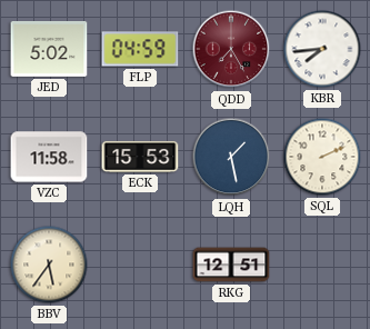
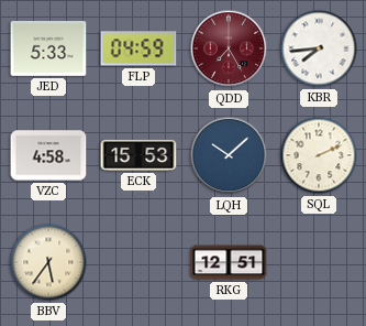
JED: 5:02 -> 5:33 (48, 48)
VZC: 11:58 -> 4:58 (48, 155)
LQH: 1:28 -> 10:08 (229, 155)
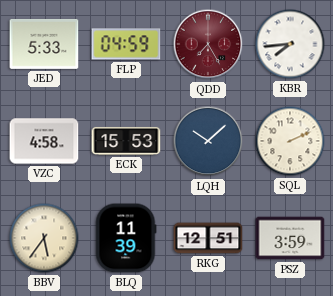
BLQ: none -> 11:39 (126, 238)
PSZ: none -> 3:59 (290, 238)
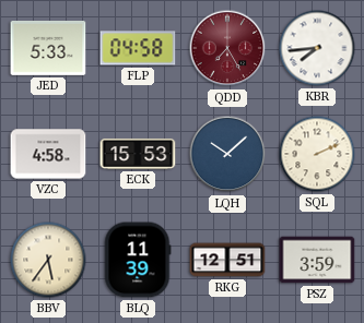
FLP: 04:59 -> 04:58 (138, 48)
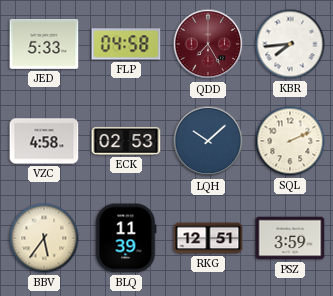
ECK: 15:53 -> 02:53 (126, 141)
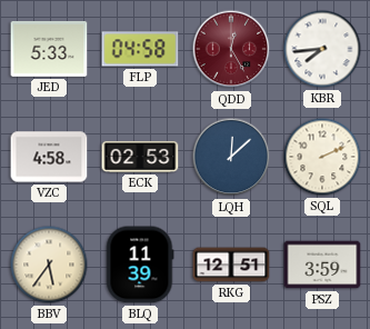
QDD: 7:25 -> 12:25 (231, 49)
LQH: 10:08 -> 12:08 (231, 157)
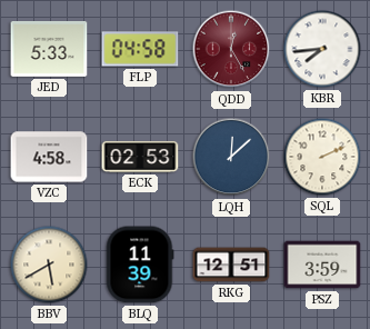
BBV: 5:36 -> 5:40 (49, 265)
